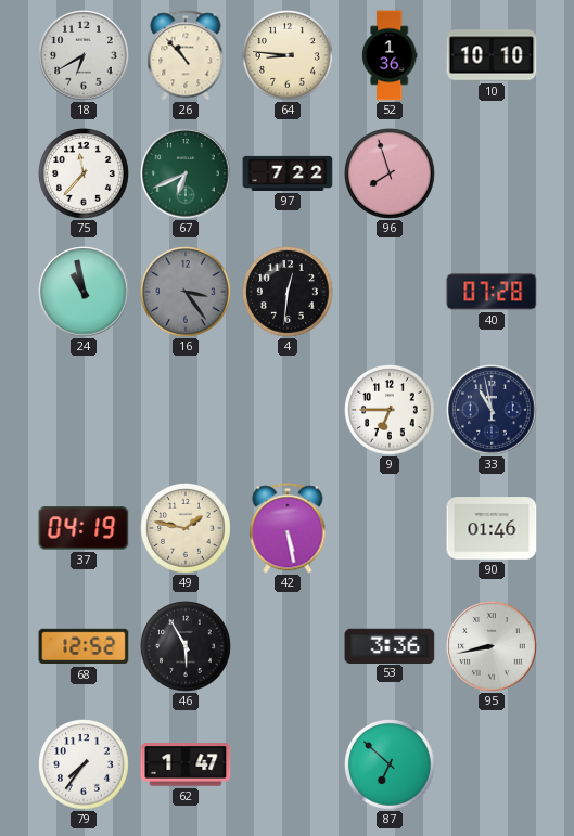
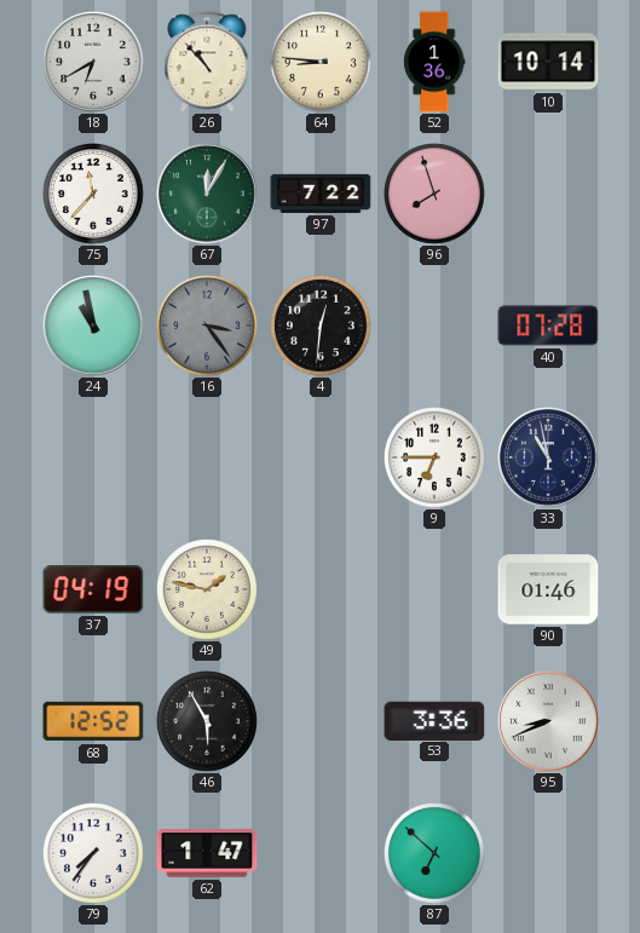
10: 10:10 -> 10:14 (548, 62)
67: 6:41 -> 12:05 (207, 194)
42: 5:28 -> none (288, 528)
95: 8:43 -> 8:41 (548, 721)
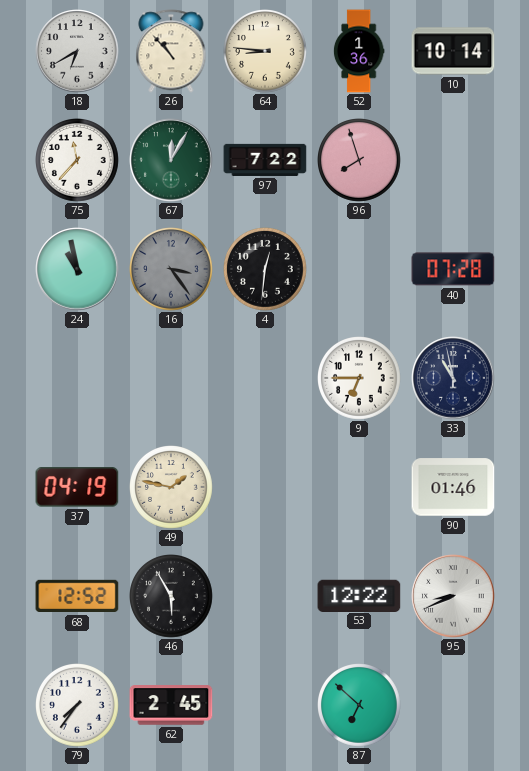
53: 3:36 -> 12:22 (359, 595)
62: 1:47 -> 2:45 (171, 705)
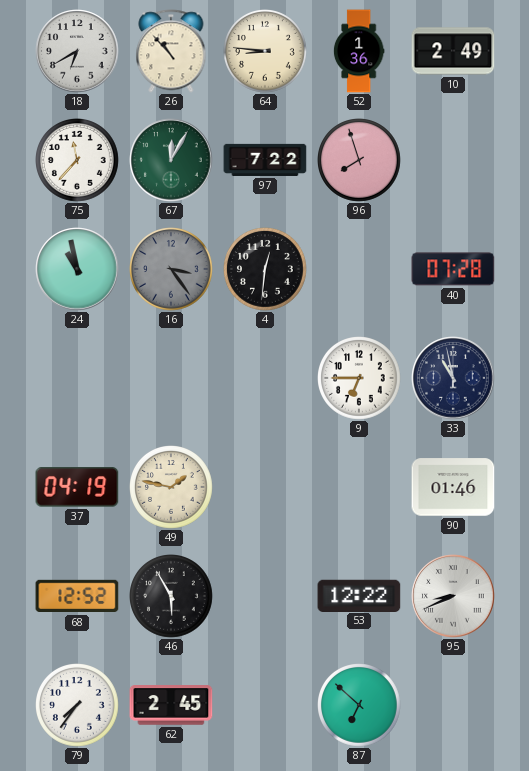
10: 10:14 -> 2:49 (453, 51)
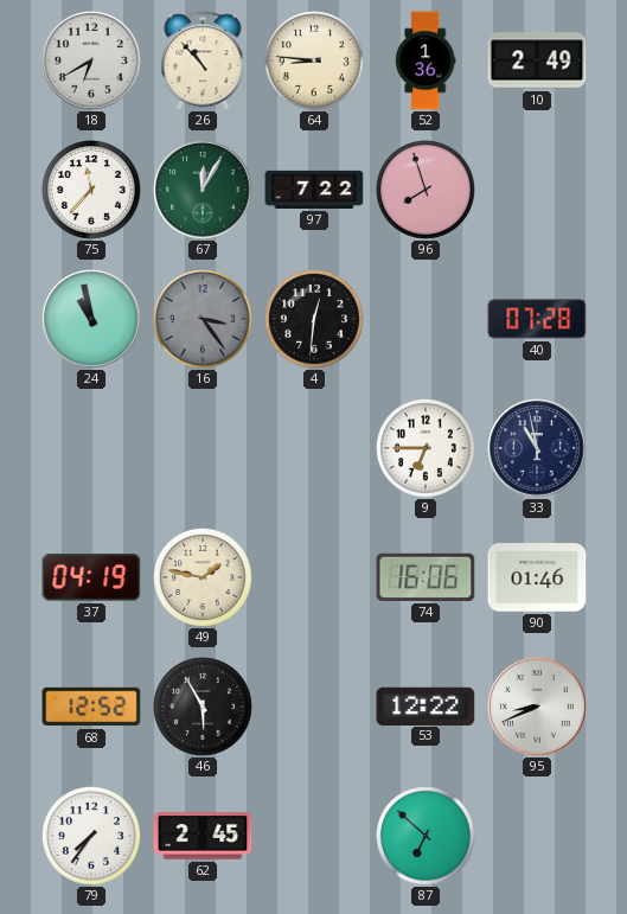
74: none -> 16:06 (426, 577)
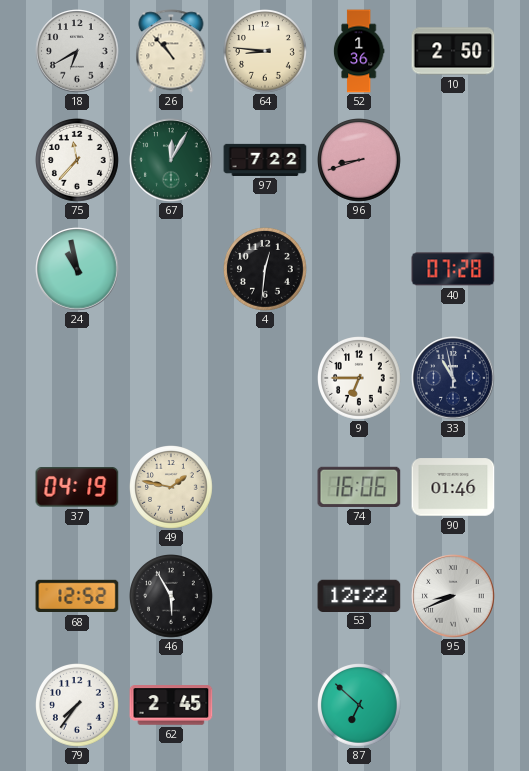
10: 2:49 -> 2:50 (453, 51)
96: 7:57 -> 8:42 (360, 161)
16: 3:24 -> none (204, 320)
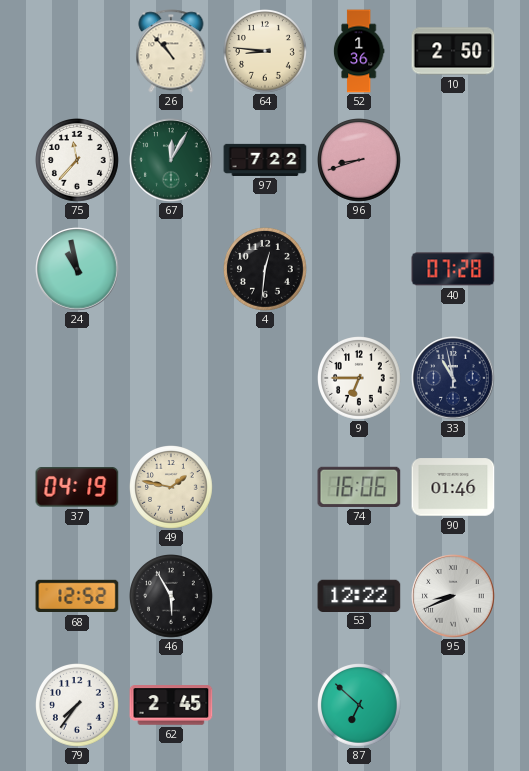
18: 6:40 -> none (77, 51)
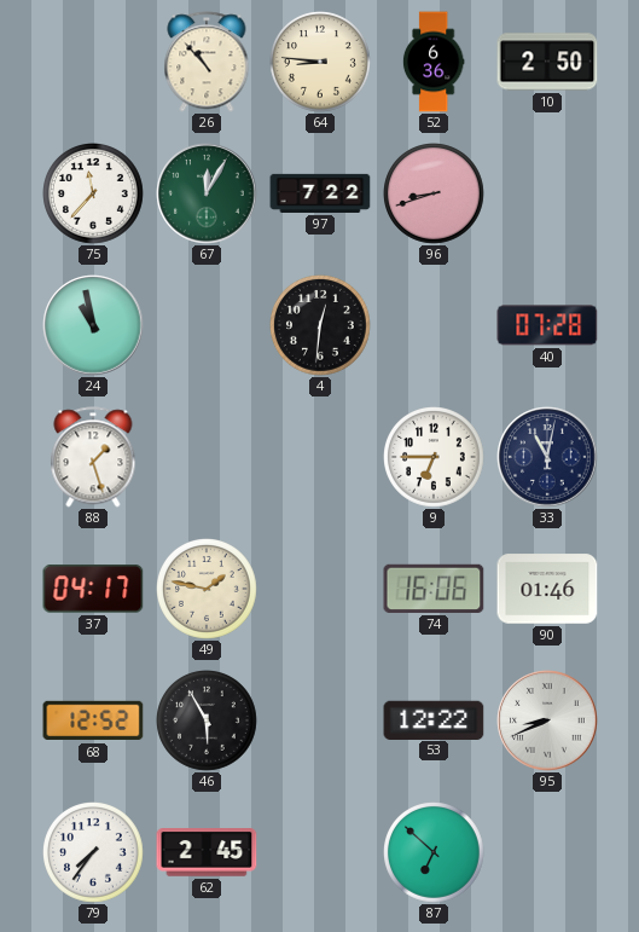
52: 1:36 -> 6:36 (434, 62)
88: none -> 1:27 (93, 457)
33: 10:58 -> 11:02 (547, 457)
37: 04:19 -> 04:17 (93, 589)
